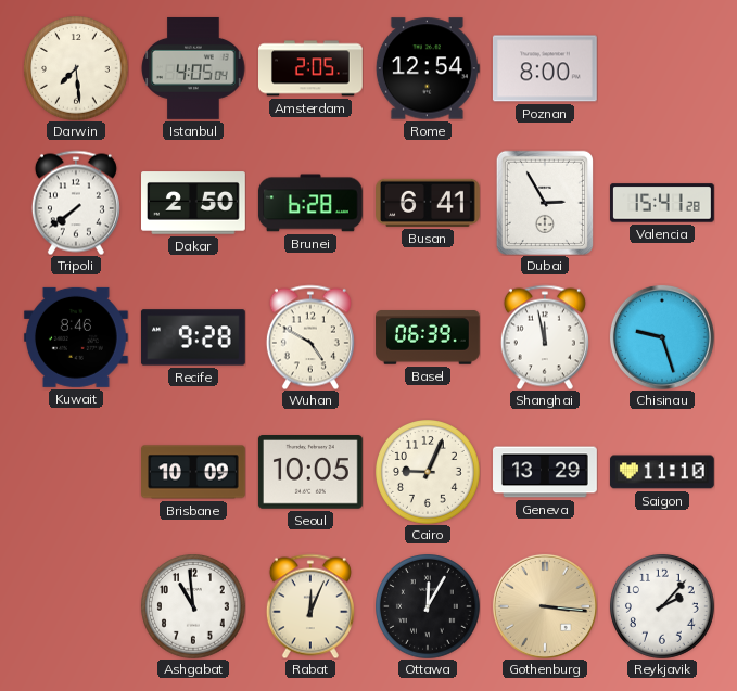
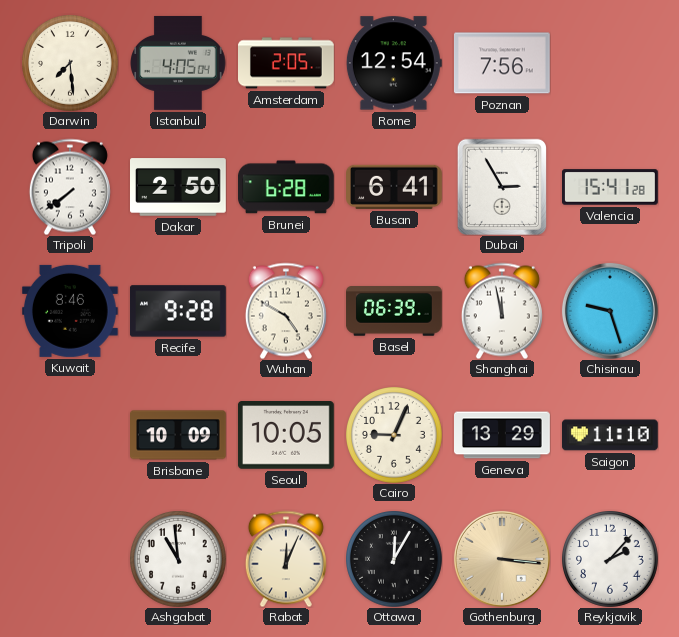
Poznan: 8:00 -> 7:56 (502, 63)
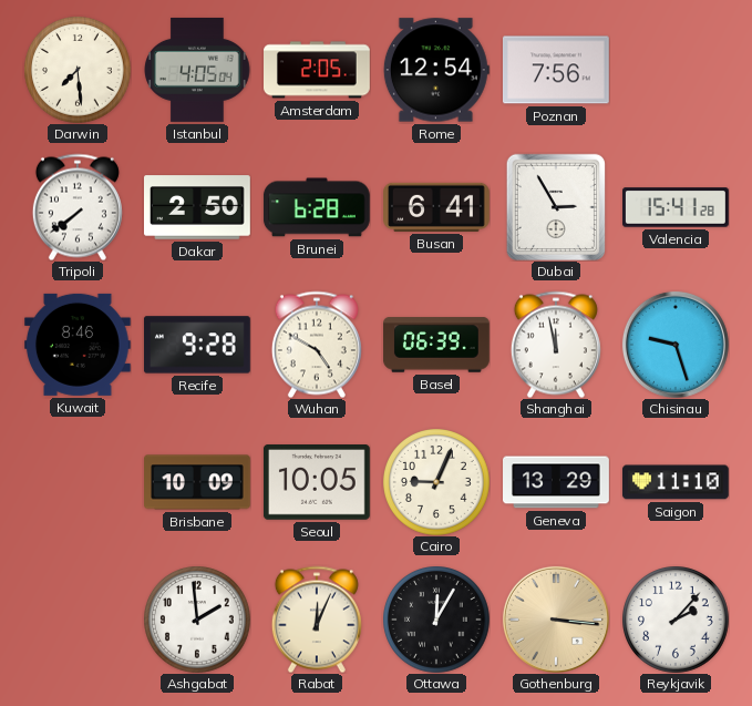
Ashgabat: 10:59 -> 1:59 (197, 620)
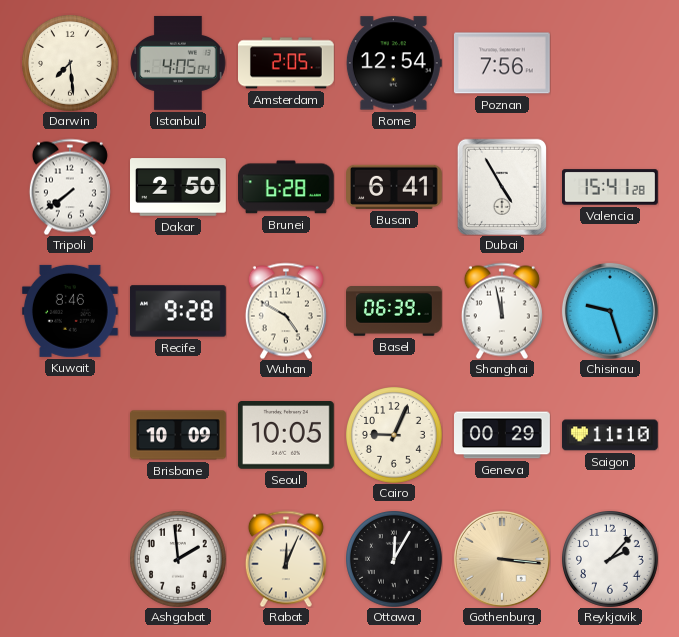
Dubai: 2:55 -> 4:55 (502, 187)
Geneva: 13:29 -> 00:29 (503, 435)
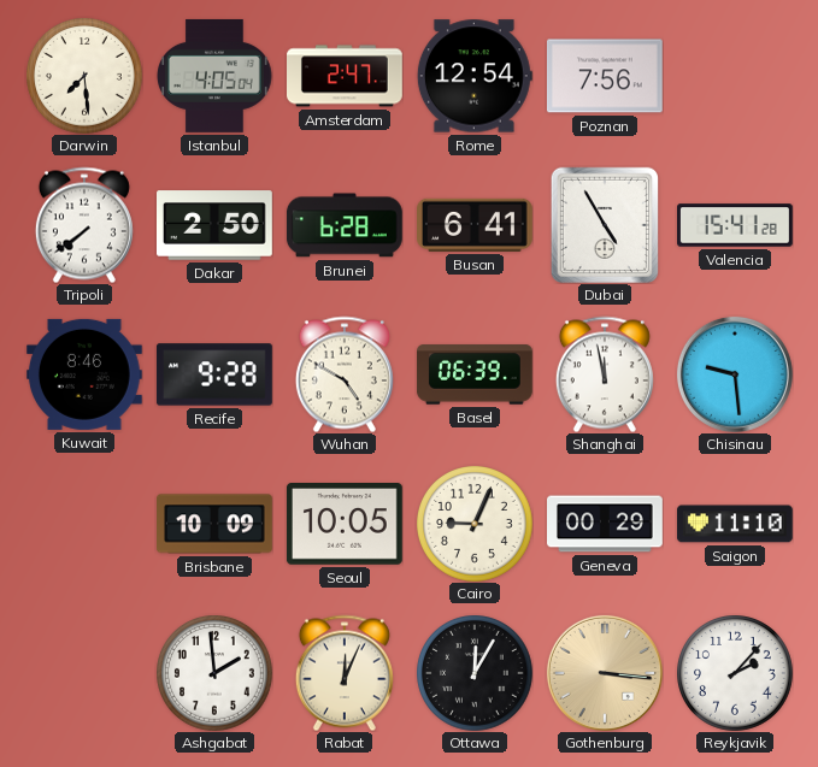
Amsterdam: 2:05 -> 2:47 (346, 76)
Chisinau: 9:27 -> 9:29 (735, 374)
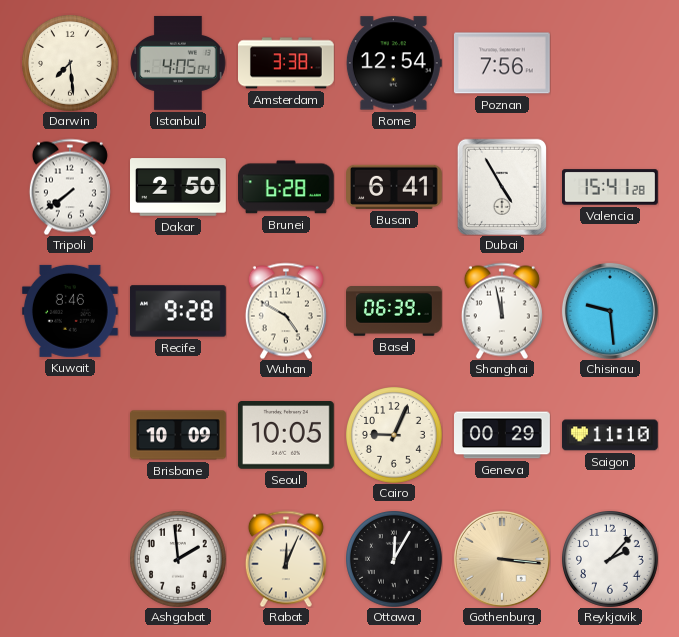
Amsterdam: 2:47 -> 3:38 (287, 63)
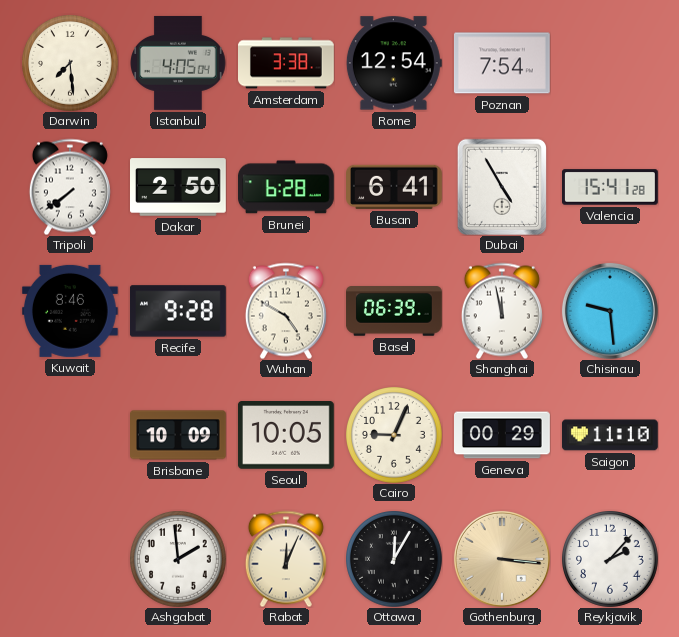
Poznan: 7:56 -> 7:54 (502, 63)
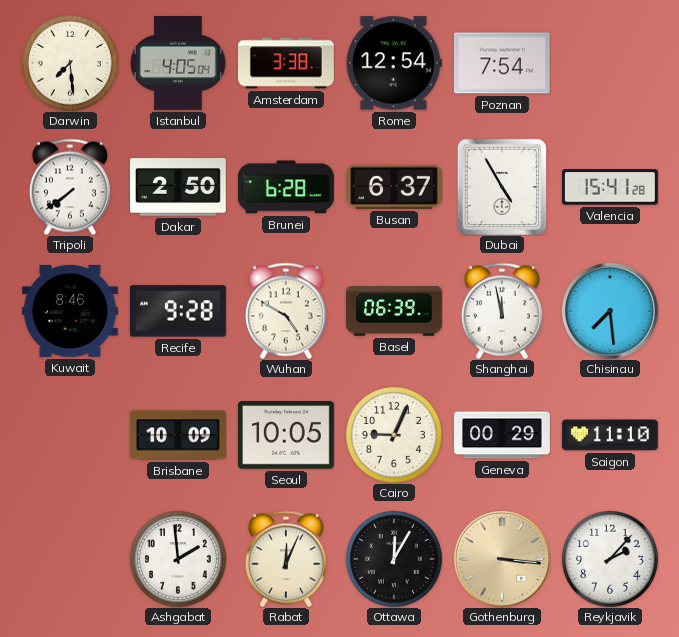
Busan: 6:41 -> 6:37 (395, 187)
Chisinau: 9:29 -> 7:29 (610, 311)
